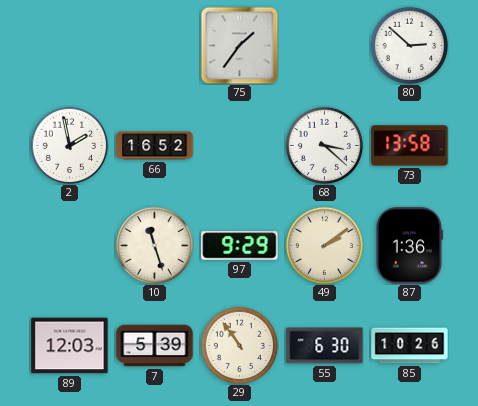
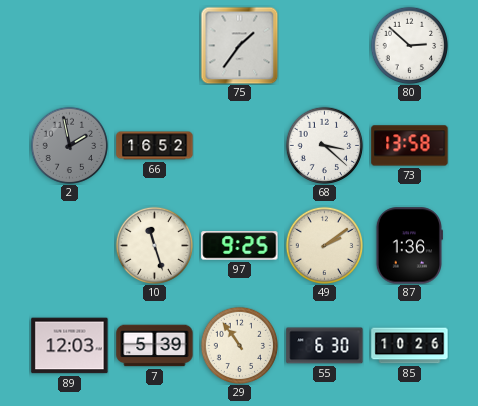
2 dial: white -> grey (69, 145)
97: 9:29 -> 9:25 (240, 246)
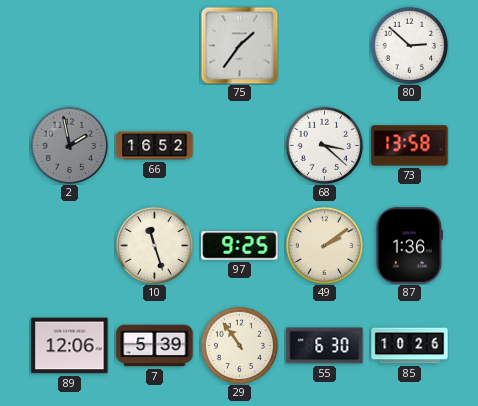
89: 12:03 -> 12:06 (70, 346)
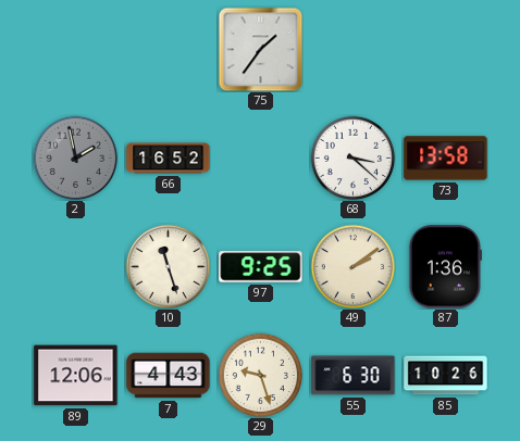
80: 2:52 -> none (409, 45)
7: 5:39 -> 4:43 (169, 376)
29: 10:54 -> 9:27 (260, 375)
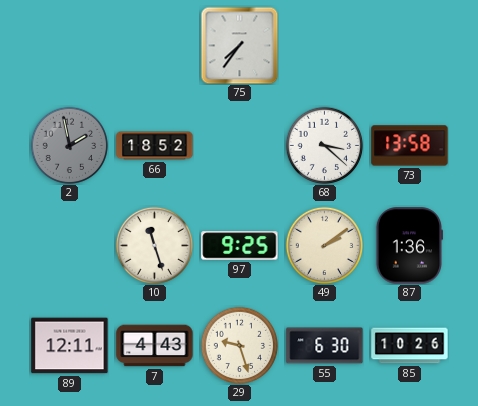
75: 1:36 -> 7:36 (239, 45)
66: 16:52 -> 18:52 (155, 146)
89: 12:06 -> 12:11 (70, 346)
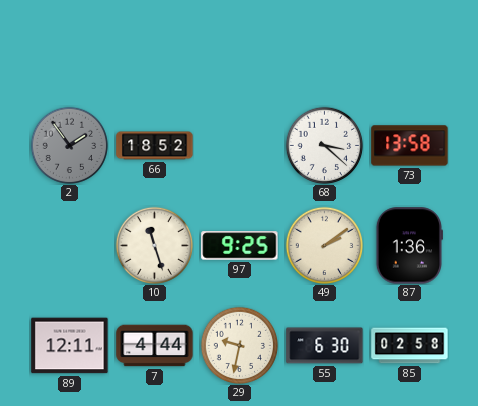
75: 7:36 -> none (239, 45)
2: 1:58 -> 1:54 (69, 145)
7: 4:43 -> 4:44 (155, 346)
29: 9:27 -> 9:32 (239, 345)
85: 10:26 -> 02:58 (410, 346)
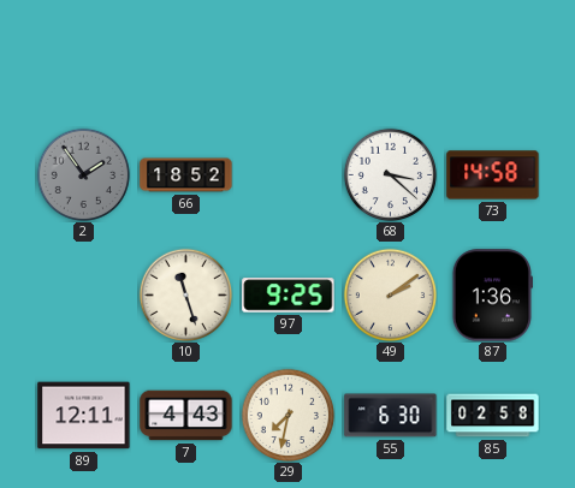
73: 13:58 -> 14:58 (493, 175)
7: 4:44 -> 4:43 (186, 416)
29: 9:32 -> 7:32 (287, 415)
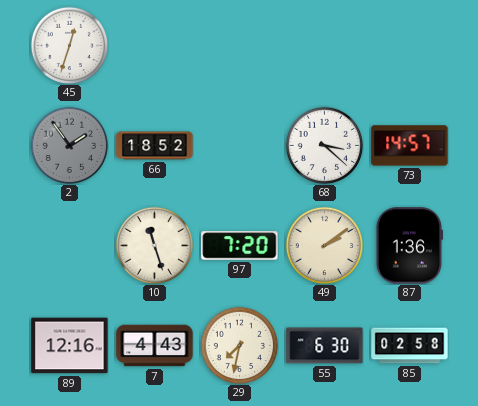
45: none -> 12:33 (69, 45)
73: 14:58 -> 14:57 (410, 146)
97: 9:25 -> 7:20 (240, 246)
89: 12:11 -> 12:16 (70, 346)
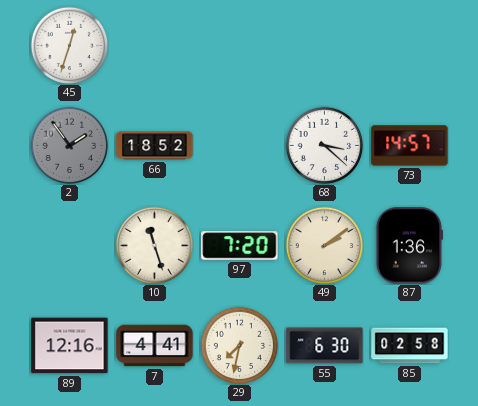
7: 4:43 -> 4:41 (155, 346)
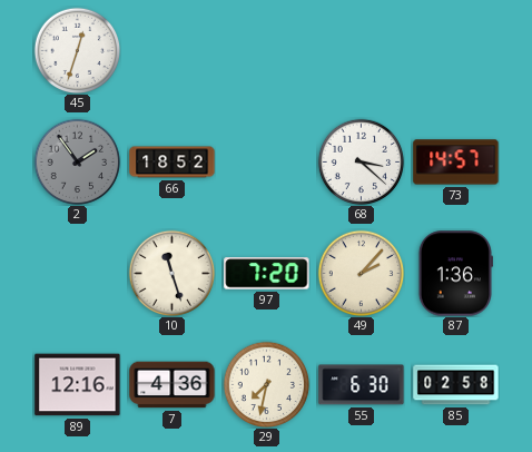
49: 2:09 -> 2:07 (361, 273)
7: 4:41 -> 4:36 (173, 385)
